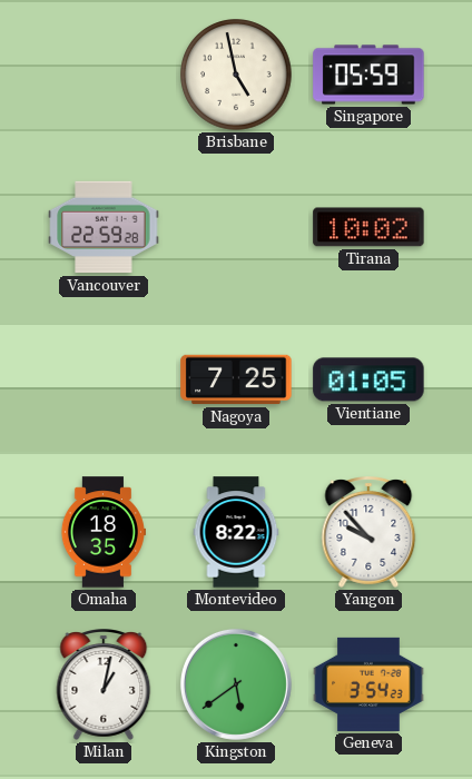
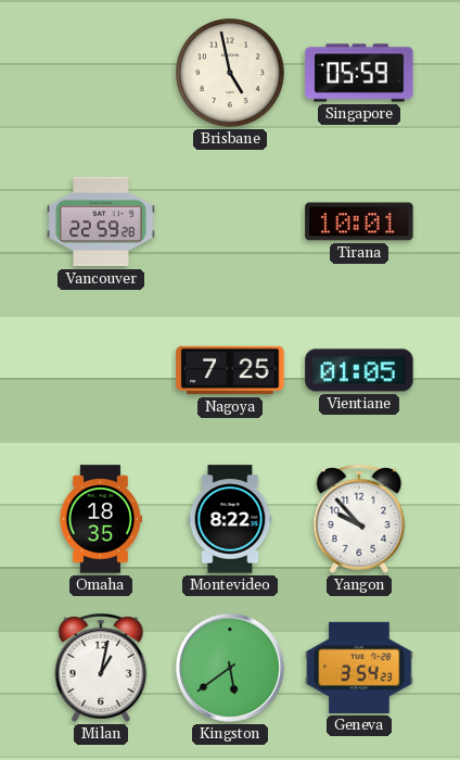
Tirana: 10:02 -> 10:01 (359, 221)
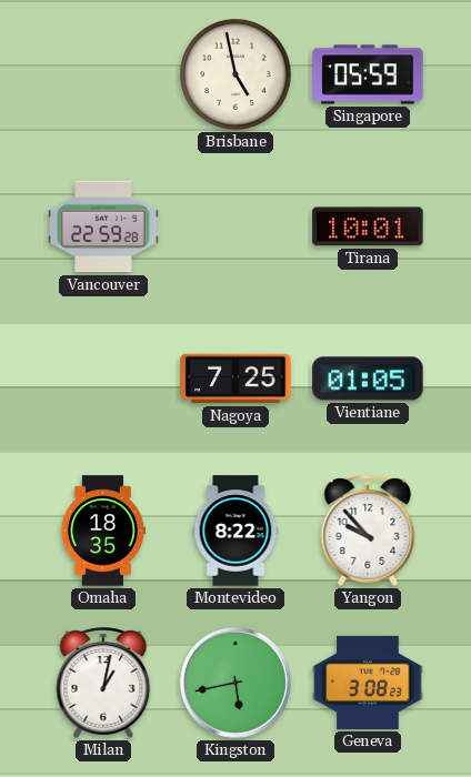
Kingston: 5:39 -> 5:43 (235, 683)
Geneva: 3:54 -> 3:08 (368, 683)
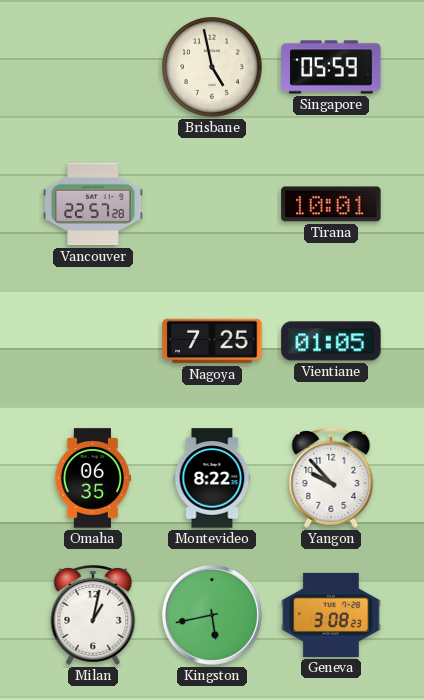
Vancouver: 22:59 -> 22:57 (93, 204)
Omaha: 18:35 -> 06:35 (92, 478)
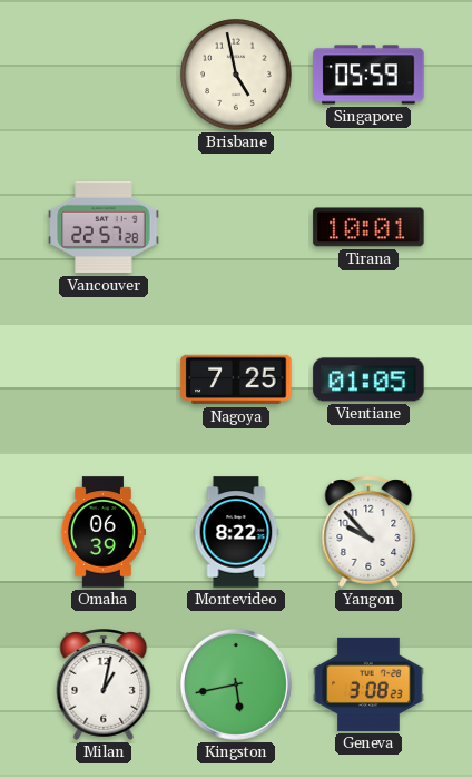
Omaha: 06:35 -> 06:39 (102, 532)
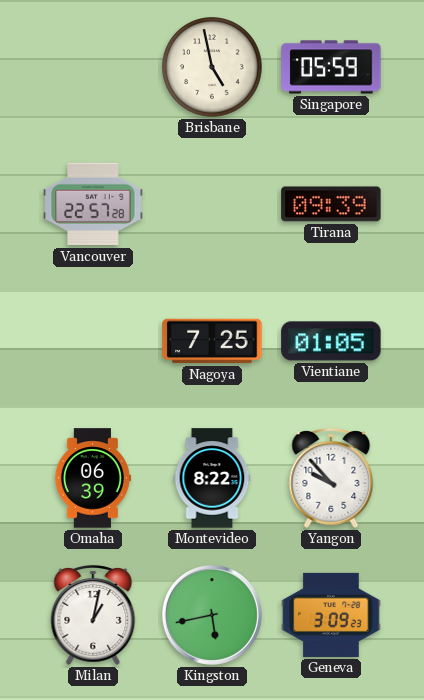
Tirana: 10:01 -> 09:39 (331, 204)
Geneva: 3:08 -> 3:09 (331, 615)
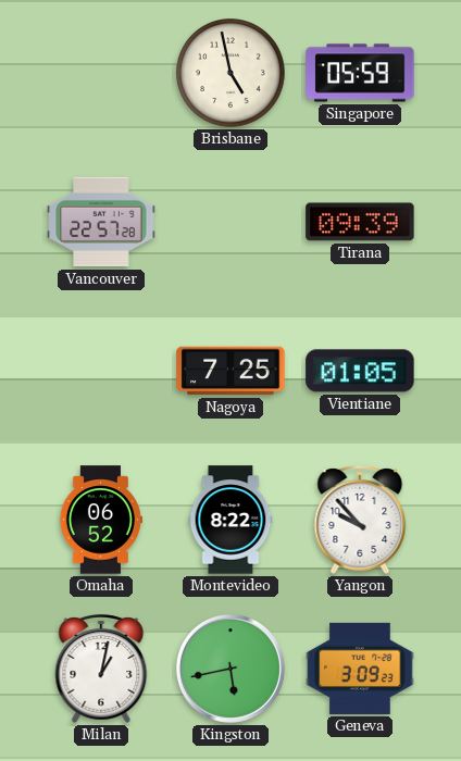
Omaha: 06:39 -> 06:52 (100, 520)
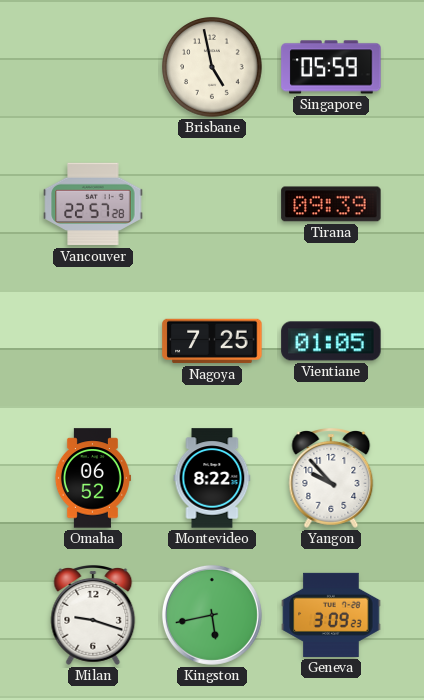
Milan: 1:02 -> 9:18 (93, 616)
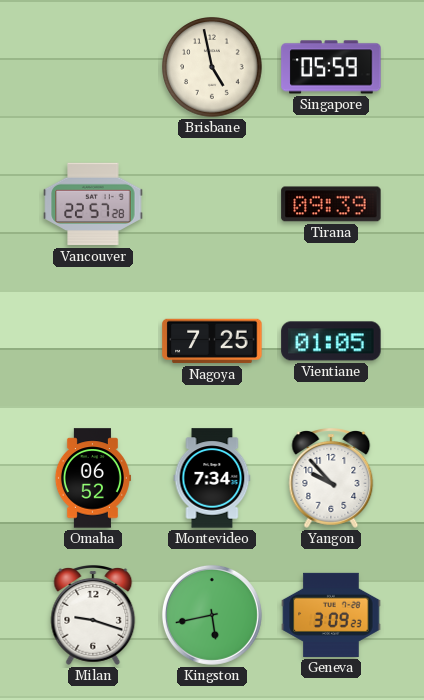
Montevideo: 8:22 -> 7:34 (212, 478)
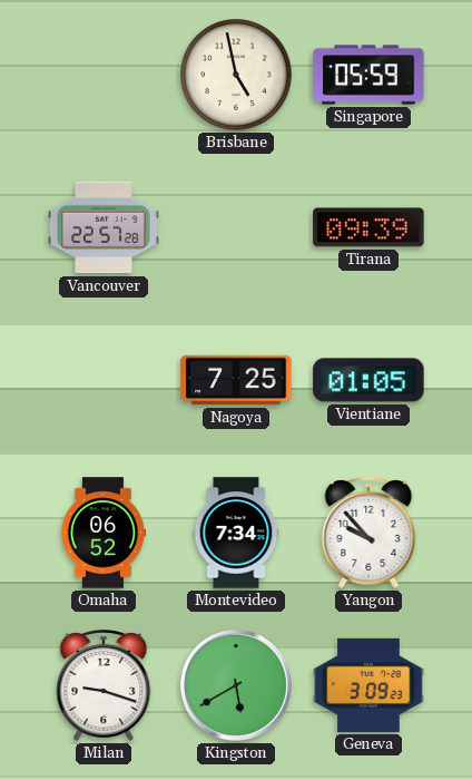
Kingston: 5:43 -> 5:40 (236, 685)
